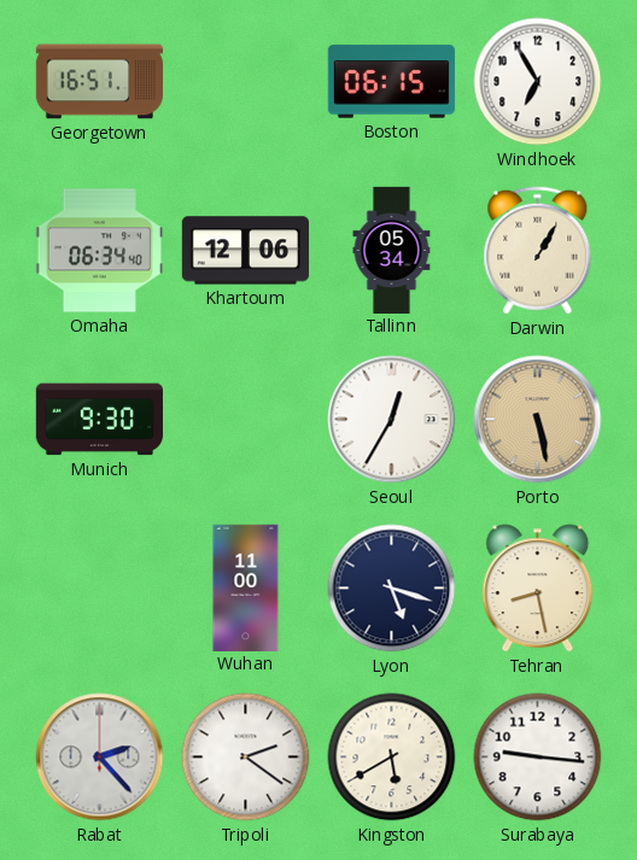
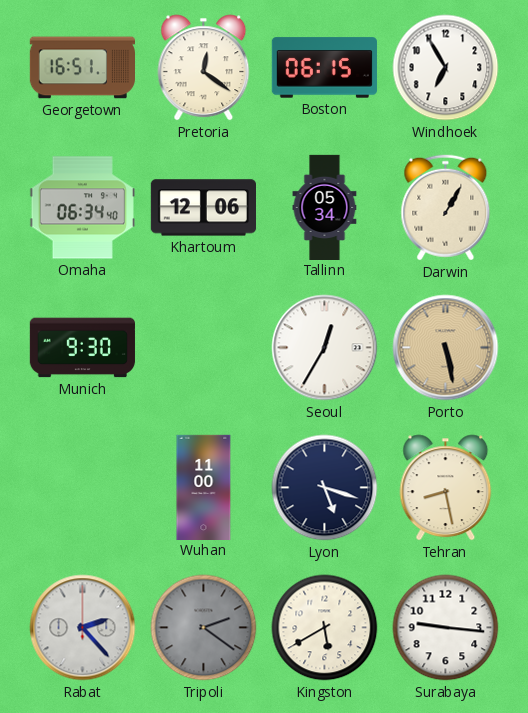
Pretoria: none -> 12:21 (204, 68)
Tripoli dial: white -> grey (204, 628)
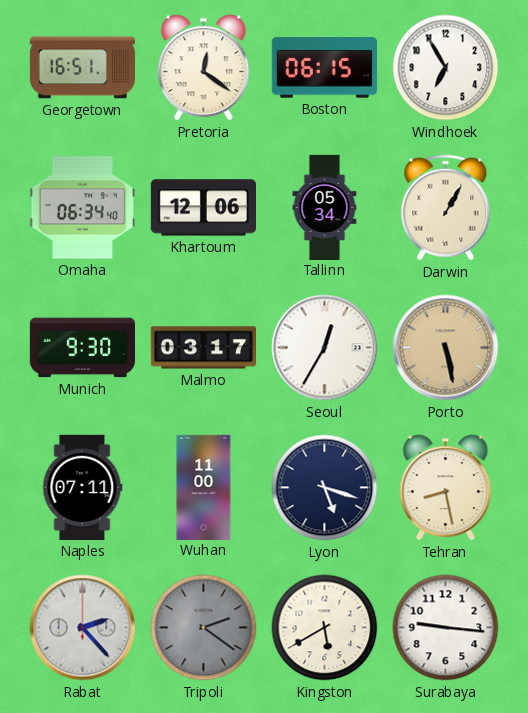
Malmo: none -> 03:17 (203, 348)
Naples: none -> 07:11 (83, 487)
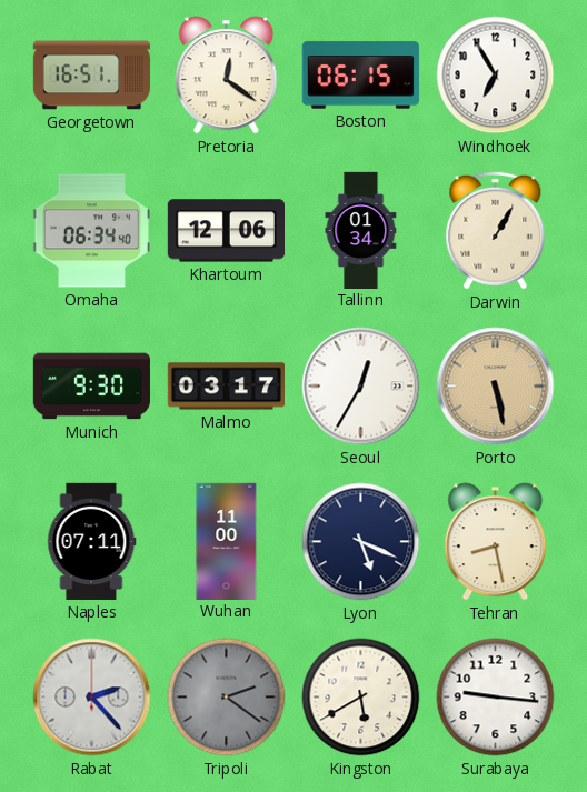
Tallinn: 05:34 -> 01:34 (361, 230)
Lyon: 5:18 -> 5:19 (361, 542)
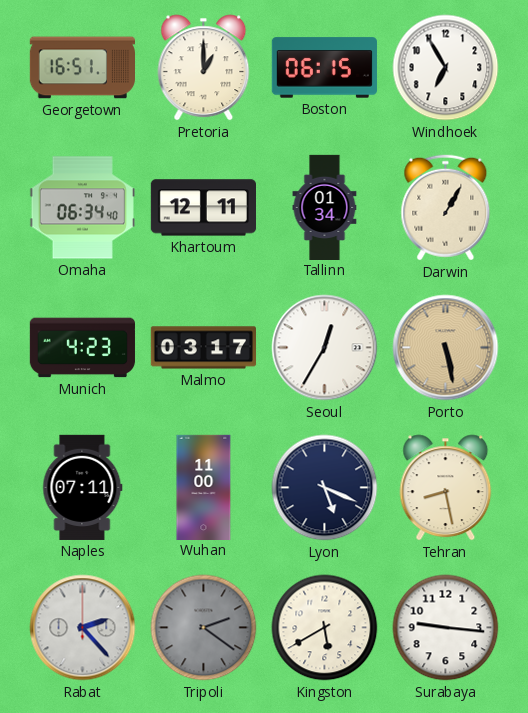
Pretoria: 12:21 -> 1:00 (204, 68)
Khartoum: 12:06 -> 12:11 (203, 208)
Munich: 9:30 -> 4:23 (82, 348)
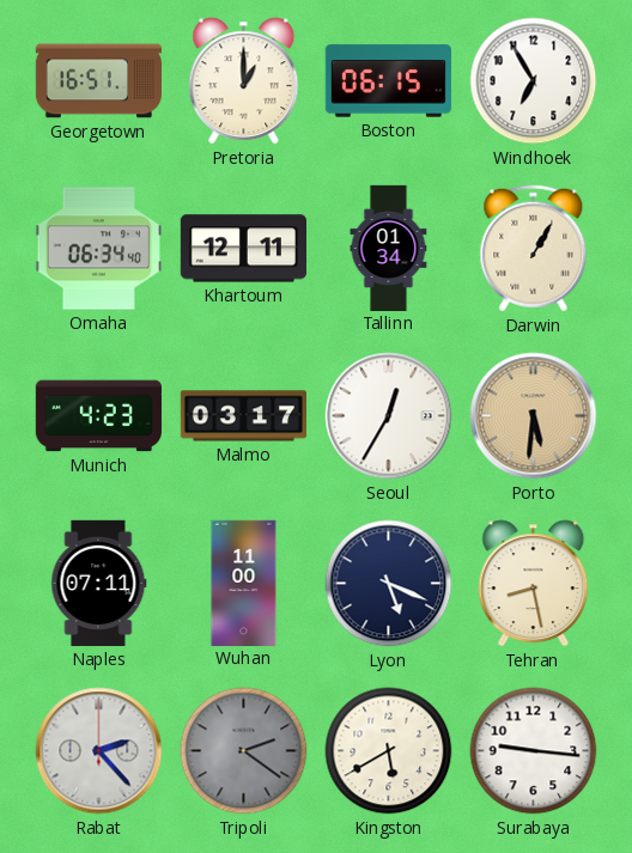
Porto: 5:28 -> 5:31 (534, 416)
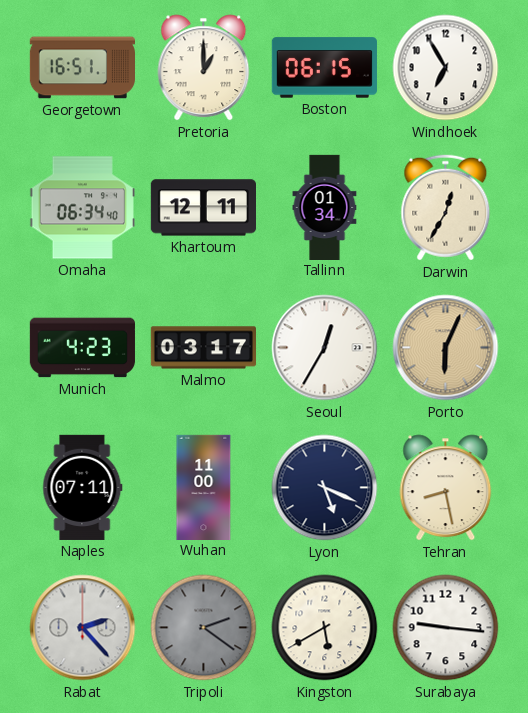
Darwin: 1:05 -> 12:35 (446, 208)
Porto: 5:31 -> 6:04 (446, 348)
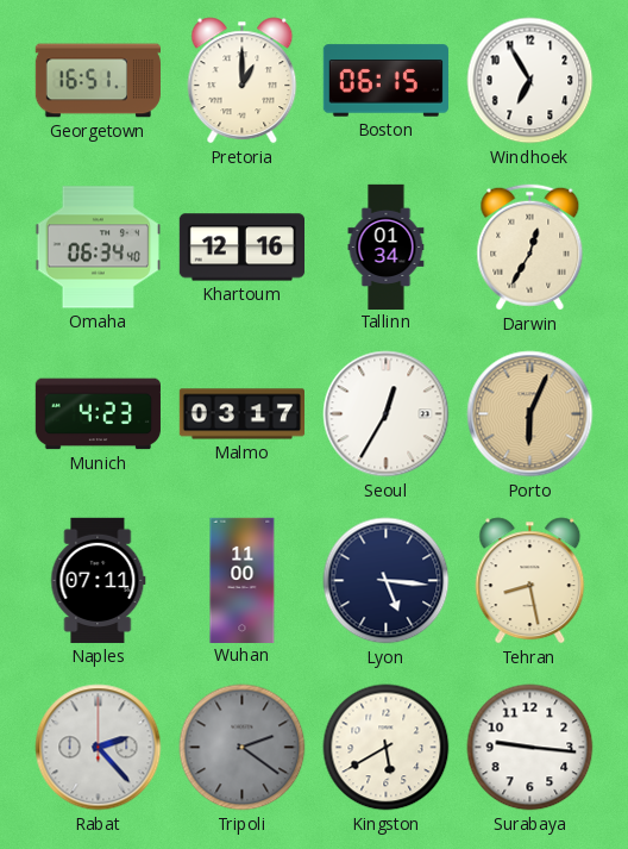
Khartoum: 12:11 -> 12:16 (241, 248)
Lyon: 5:19 -> 5:16 (387, 581)
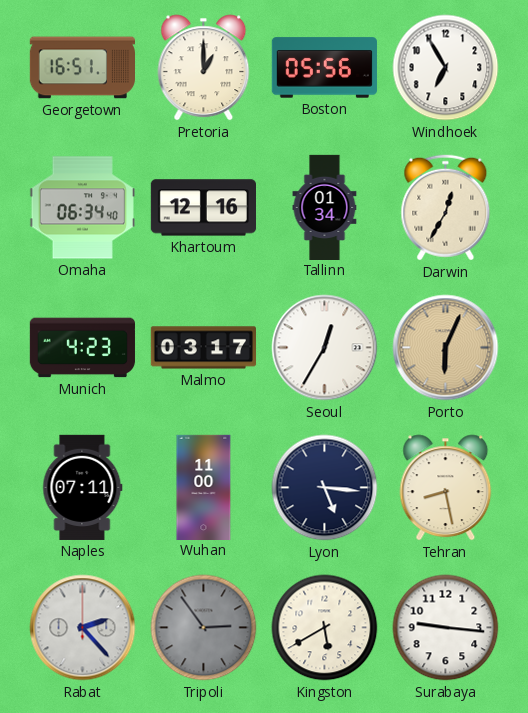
Boston: 06:15 -> 05:56 (324, 68)
Tripoli: 2:21 -> 2:54 (204, 628)
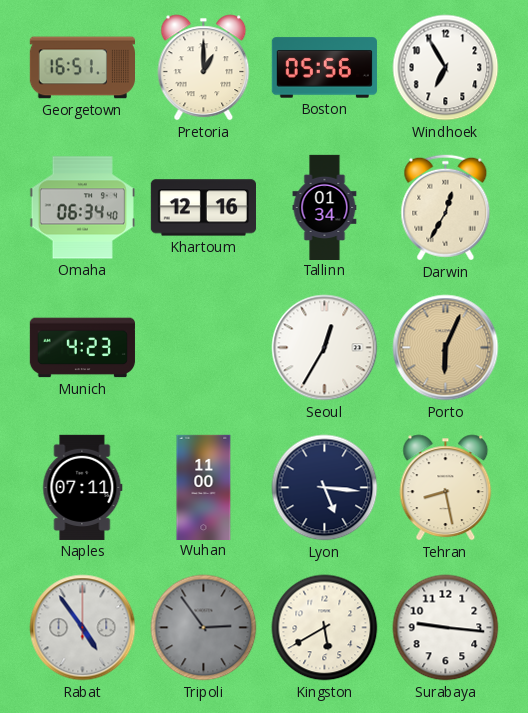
Malmo: 03:17 -> none (203, 348)
Rabat: 2:23 -> 4:54 (83, 628)
